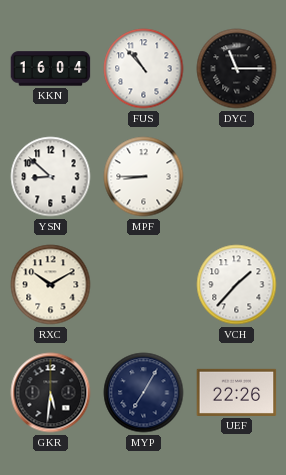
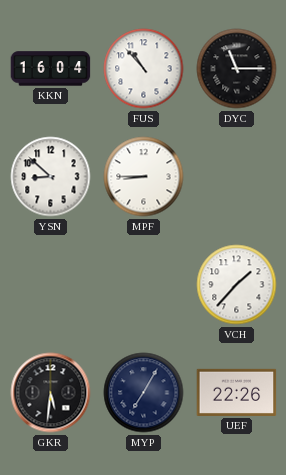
RXC: 10:10 -> none (51, 285)
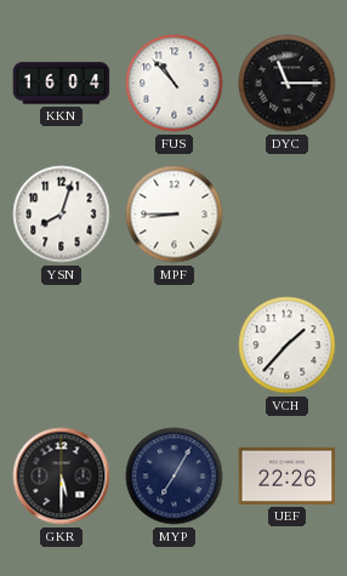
YSN: 8:52 -> 8:03 (62, 215)
GKR: 5:31 -> 5:30 (62, 477)
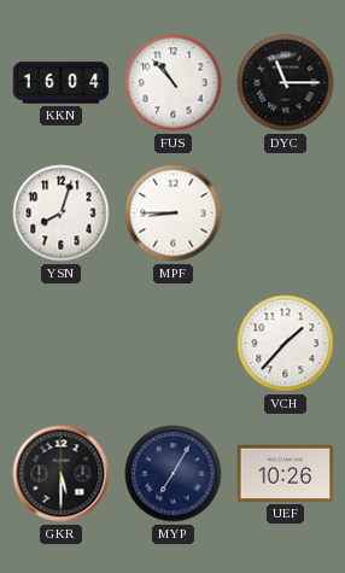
UEF: 22:26 -> 10:26 (286, 473)
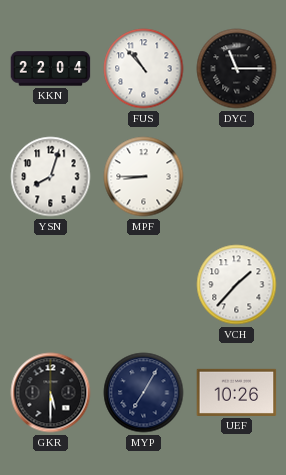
KKN: 16:04 -> 22:04 (51, 69)
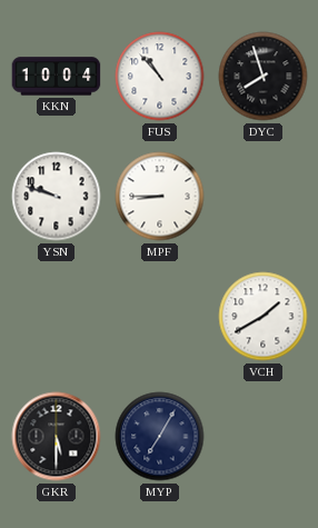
KKN: 22:04 -> 10:04 (57, 77)
DYC: 11:15 -> 7:57 (264, 77)
YSN: 8:03 -> 9:48 (57, 197)
VCH: 1:37 -> 1:40 (264, 317)
UEF: 10:26 -> none (237, 392)
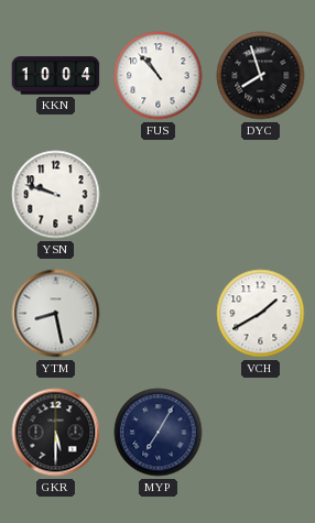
MPF: 8:45 -> none (160, 197)
YTM: none -> 8:28 (56, 314)
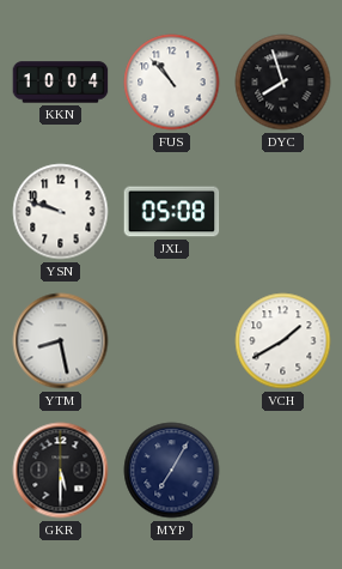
JXL: none -> 05:08 (172, 212)
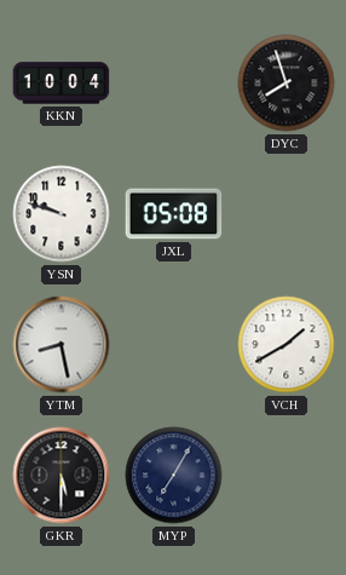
FUS: 10:53 -> none (172, 83)
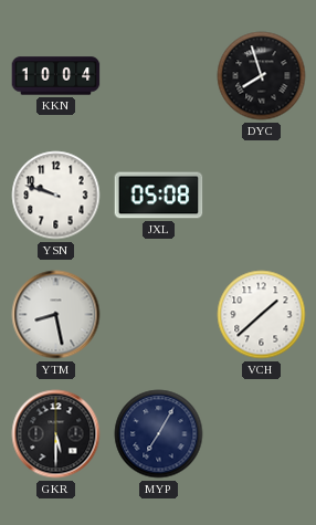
VCH: 1:40 -> 1:38 (262, 315)
